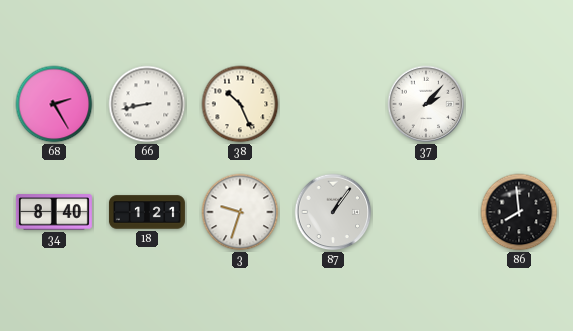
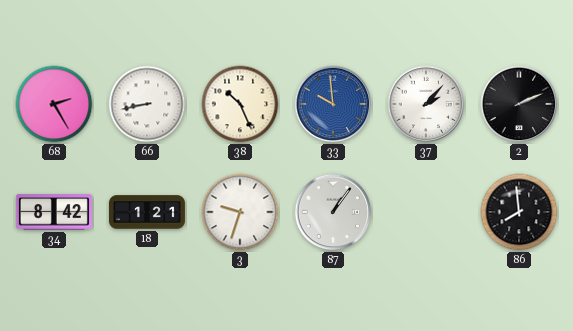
33: none -> 9:59 (333, 104)
2: none -> 2:11 (519, 104)
34: 8:40 -> 8:42 (54, 212)
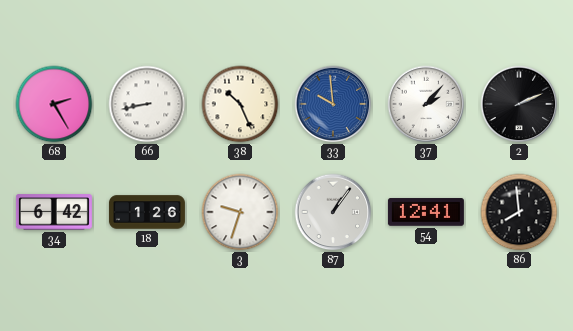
34: 8:42 -> 6:42 (54, 212)
18: 1:21 -> 1:26 (147, 212)
54: none -> 12:41 (426, 212)
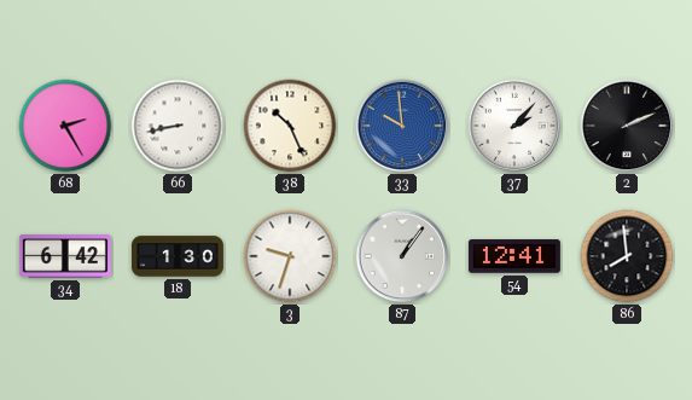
18: 1:26 -> 1:30 (178, 256)
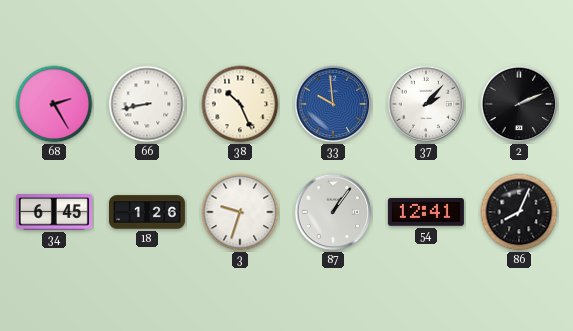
34: 6:42 -> 6:45 (54, 212)
18: 1:30 -> 1:26 (147, 212)
86: 7:59 -> 8:04 (519, 212)
